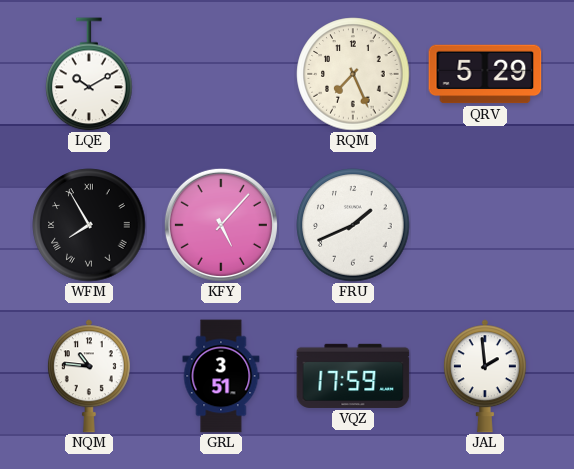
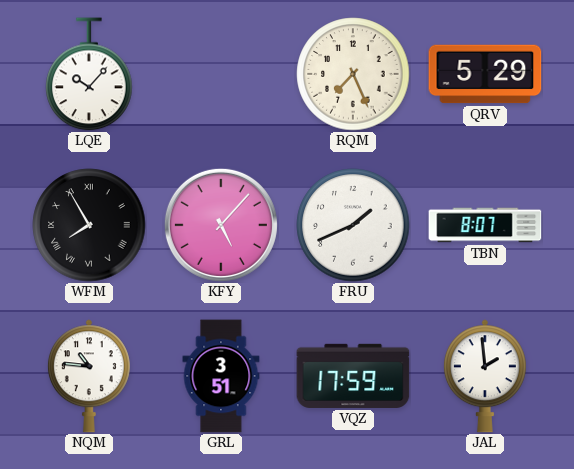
LQE: 10:10 -> 10:07 (89, 74)
TBN: none -> 8:07 (485, 225)
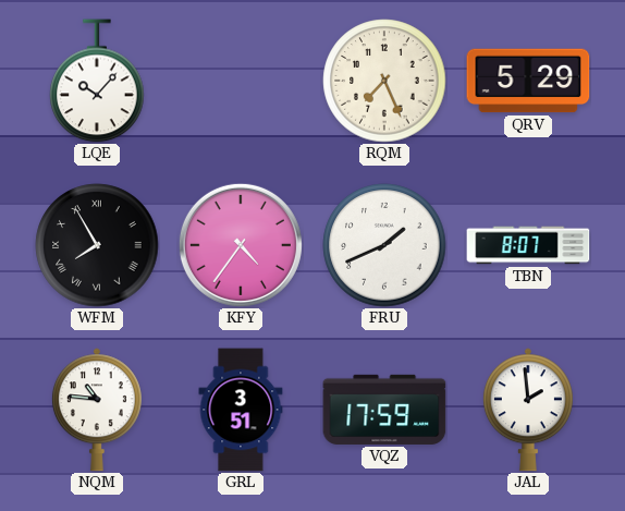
KFY: 5:07 -> 4:36 (241, 245)
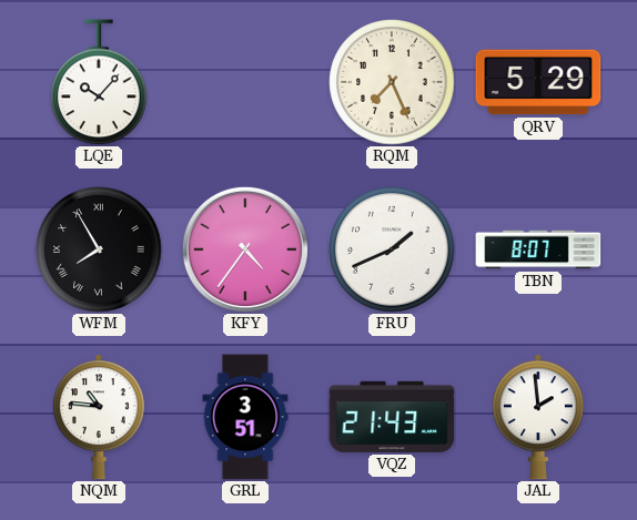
VQZ: 17:59 -> 21:43 (392, 417)
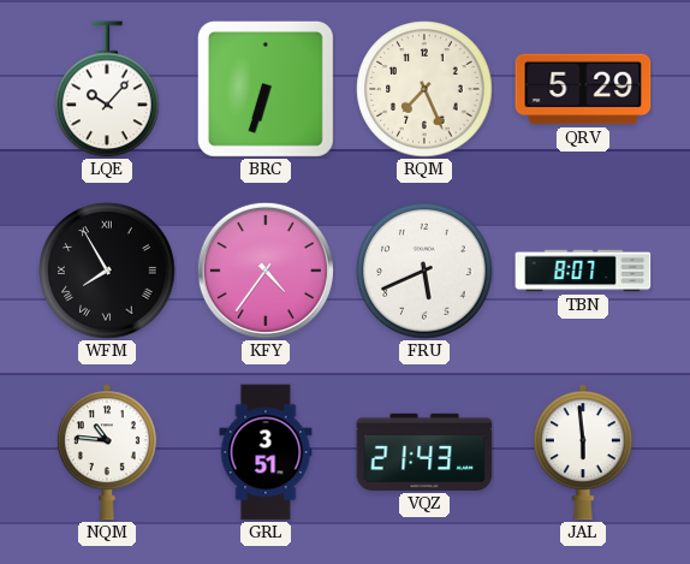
BRC: none -> 6:33 (266, 89)
FRU: 1:41 -> 5:41 (424, 271)
JAL: 1:59 -> 5:59 (583, 452)
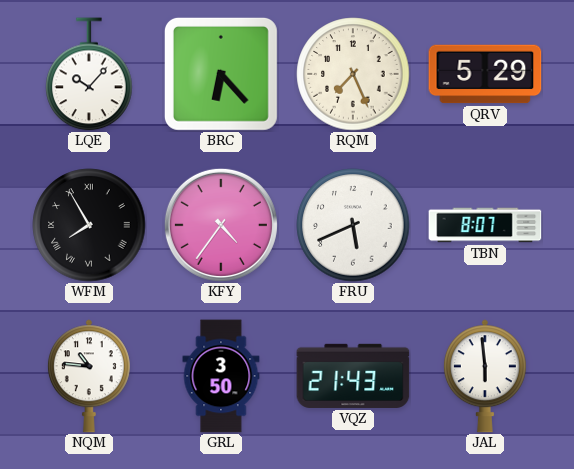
BRC: 6:33 -> 6:23 (221, 74)
GRL: 3:51 -> 3:50 (221, 376)
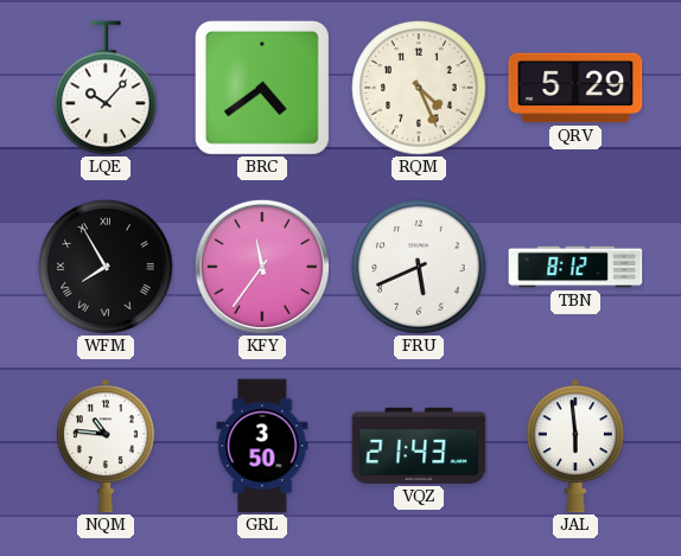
BRC: 6:23 -> 4:39 (262, 88)
RQM: 7:26 -> 4:26 (419, 88)
KFY: 4:36 -> 11:36 (262, 267)
TBN: 8:07 -> 8:12 (575, 267)
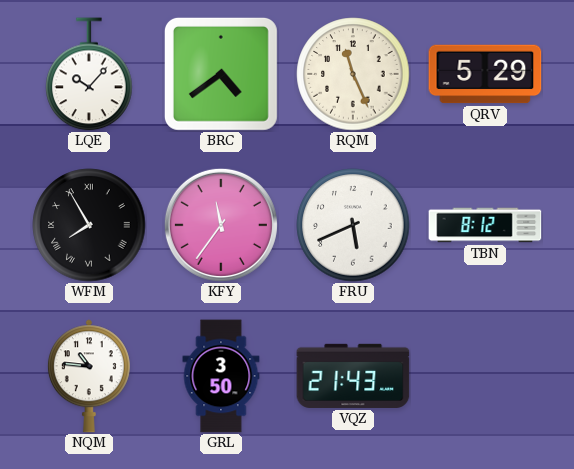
RQM: 4:26 -> 11:26 (353, 74)
JAL: 5:59 -> none (575, 446)
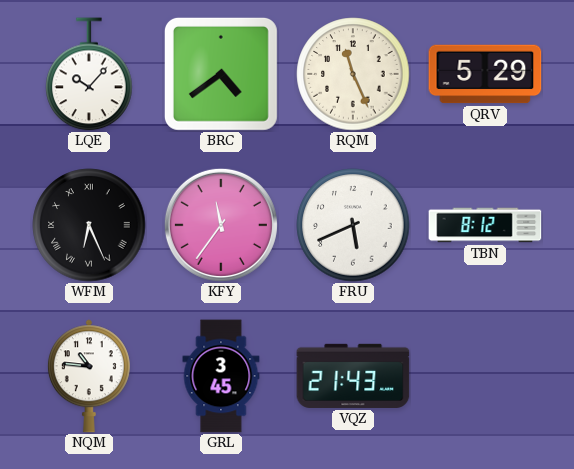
WFM: 7:55 -> 6:26 (89, 225)
GRL: 3:50 -> 3:45 (221, 376)
